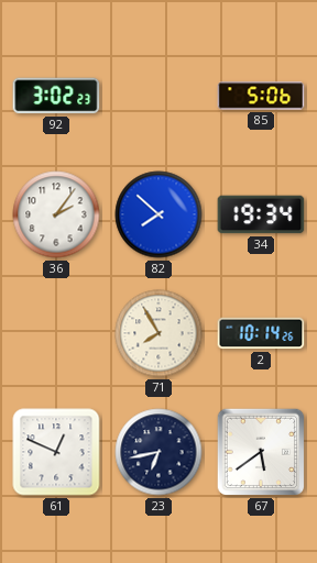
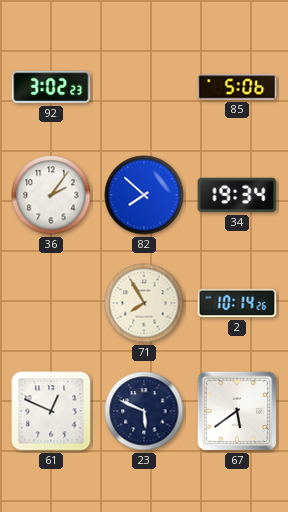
23: 6:43 -> 5:49 (144, 411)
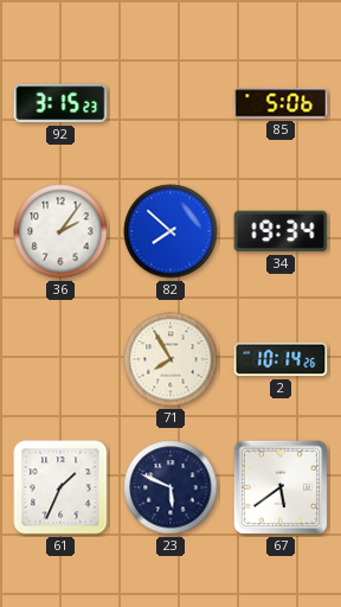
92: 3:02 -> 3:15 (60, 103)
61: 12:49 -> 1:34 (60, 487)
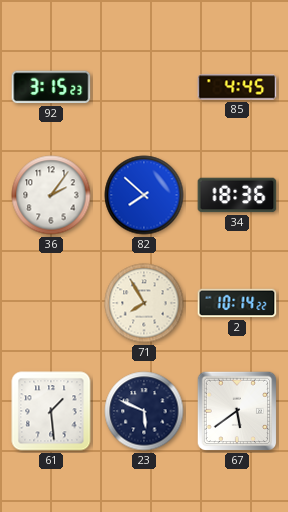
85: 5:06 -> 4:45 (237, 87)
34: 19:34 -> 18:36 (237, 195)
2: 10:14:26 -> 10:14:22 (237, 303)
61: 1:34 -> 1:29 (51, 411)
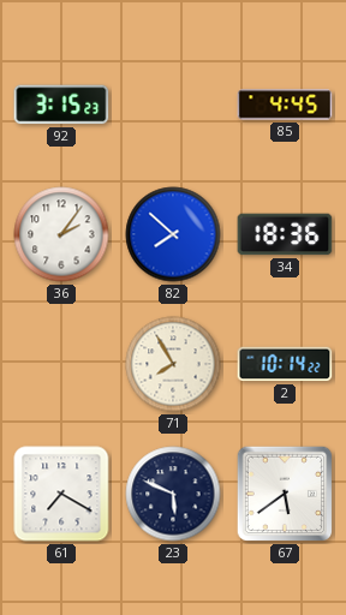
61: 1:29 -> 7:20 (61, 494)
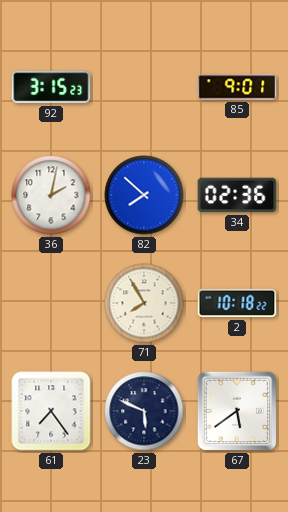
85: 4:45 -> 9:01 (237, 87)
36: 2:06 -> 2:02 (51, 195)
34: 18:36 -> 02:36 (237, 195)
2: 10:14 -> 10:18 (237, 303)
61: 7:20 -> 7:24 (51, 411)
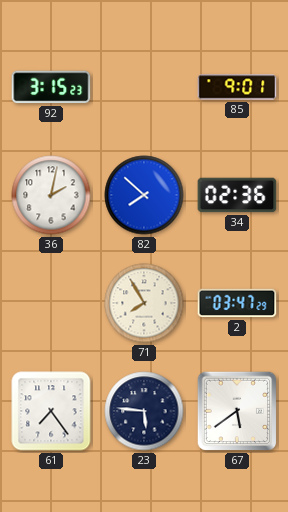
2: 10:18 -> 03:47 (237, 303)
23: 5:49 -> 5:46 (144, 411)
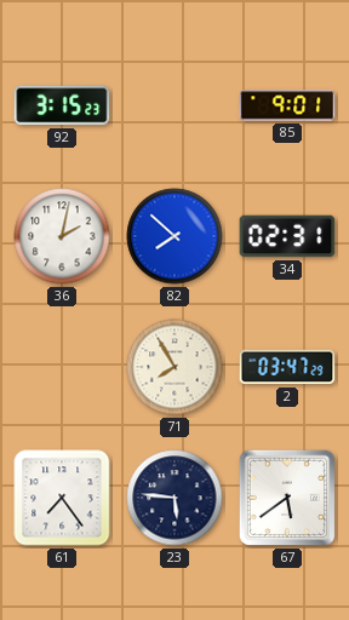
34: 02:36 -> 02:31 (287, 236)
